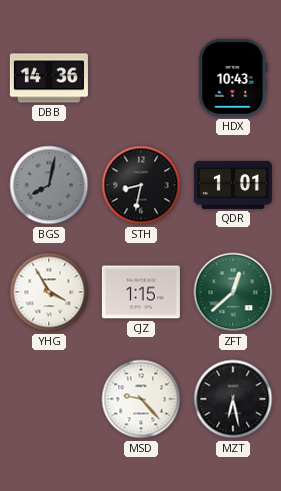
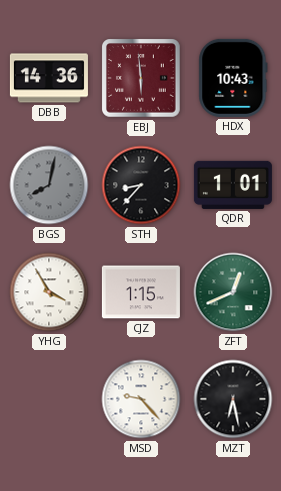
EBJ: none -> 5:59 (141, 78)
STH: 8:32 -> 8:37 (141, 185)
ZFT: 12:38 -> 12:41 (233, 292)
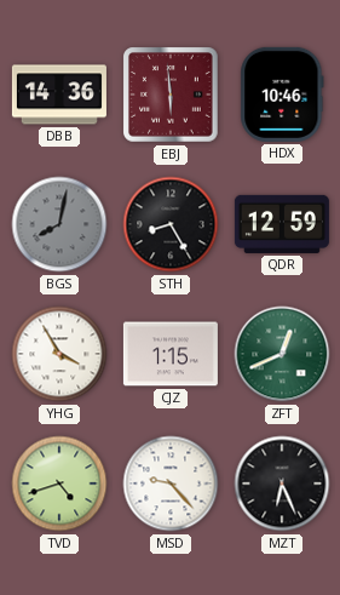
HDX: 10:43 -> 10:46 (282, 95)
STH: 8:37 -> 8:25 (171, 224)
QDR: 1:01 -> 12:59 (282, 224)
TVD: none -> 4:42 (59, 484)
MZT: 6:28 -> 6:26 (282, 484)
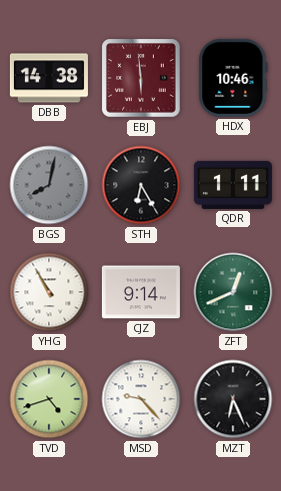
DBB: 14:36 -> 14:38 (49, 78)
STH: 8:25 -> 6:25 (141, 185)
QDR: 12:59 -> 1:11 (233, 185)
YHG: 3:55 -> 10:55 (49, 292)
CJZ: 1:15 -> 9:14 (141, 292)
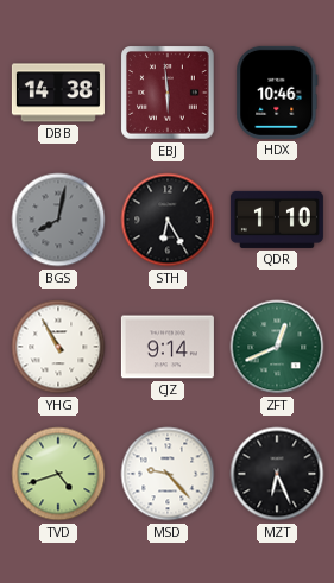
QDR: 1:11 -> 1:10 (277, 220)
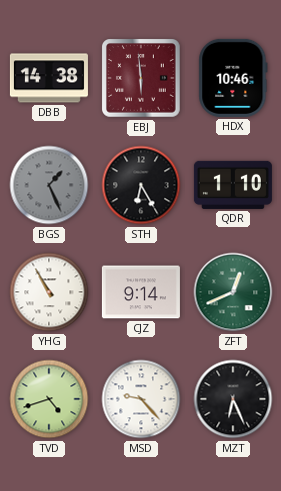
BGS: 8:02 -> 1:26 (49, 185)
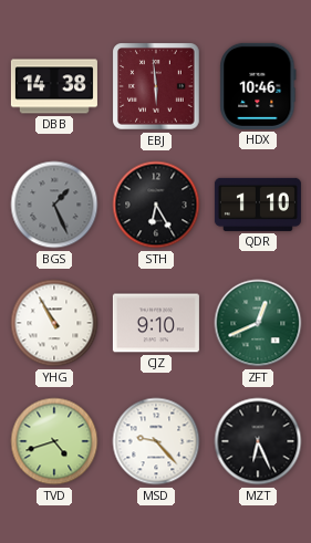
CJZ: 9:14 -> 9:10 (156, 323)
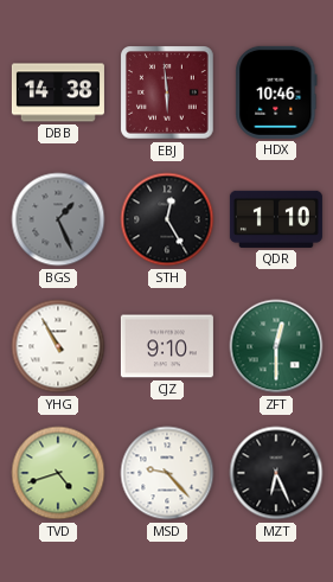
STH: 6:25 -> 12:25 (167, 219)
ZFT: 12:41 -> 12:30 (276, 346)
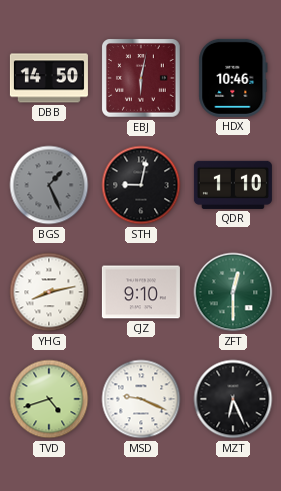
DBB: 14:38 -> 14:50 (49, 78)
EBJ: 5:59 -> 6:02 (141, 78)
STH: 12:25 -> 9:02 (141, 185)
YHG: 10:55 -> 8:13 (49, 292)
MSD: 9:23 -> 9:19 (141, 399)
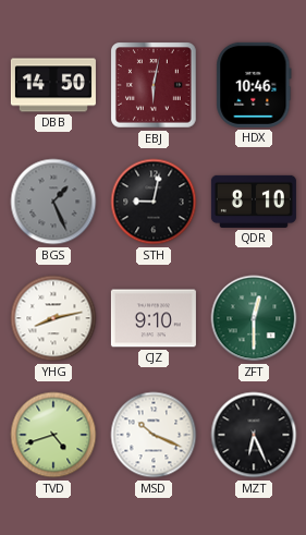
QDR: 1:10 -> 8:10 (254, 202)
MSD: 9:19 -> 10:19 (154, 435)
